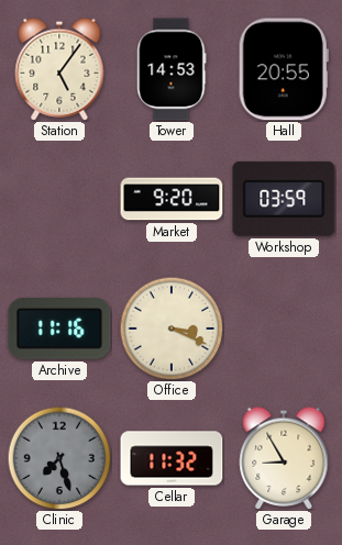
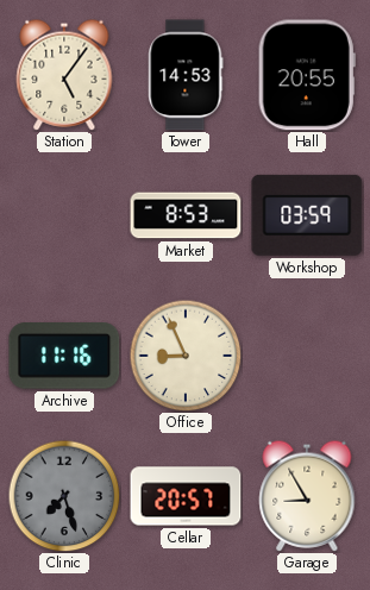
Market: 9:20 -> 8:53 (186, 215)
Office: 3:19 -> 8:56 (186, 356)
Cellar: 11:32 -> 20:57 (186, 496)
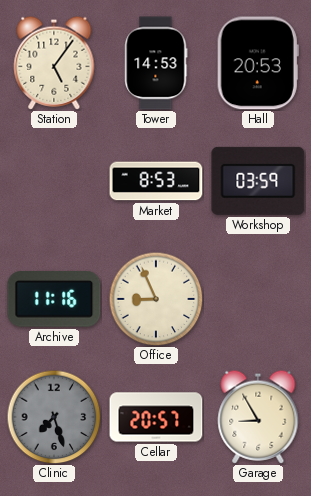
Hall: 20:55 -> 20:53 (258, 63)
